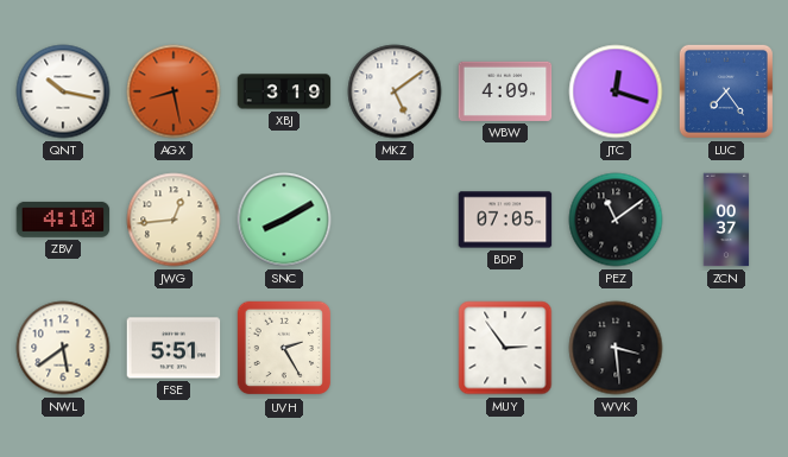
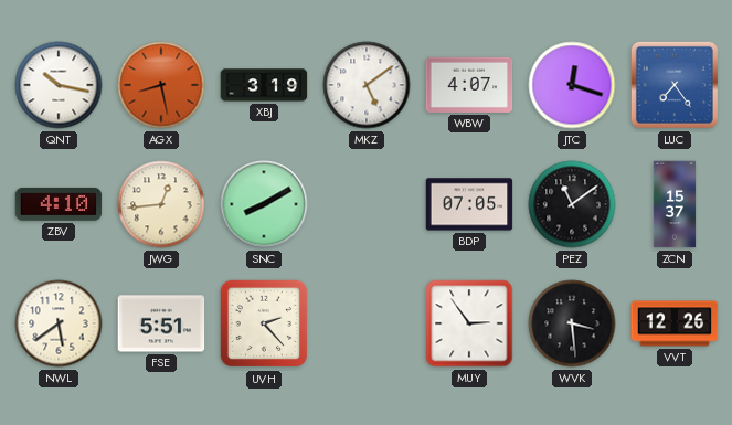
WBW: 4:09 -> 4:07 (469, 85)
ZCN: 00:37 -> 15:37 (675, 204)
UVH: 2:25 -> 2:23 (264, 323)
VVT: none -> 12:26 (675, 323)
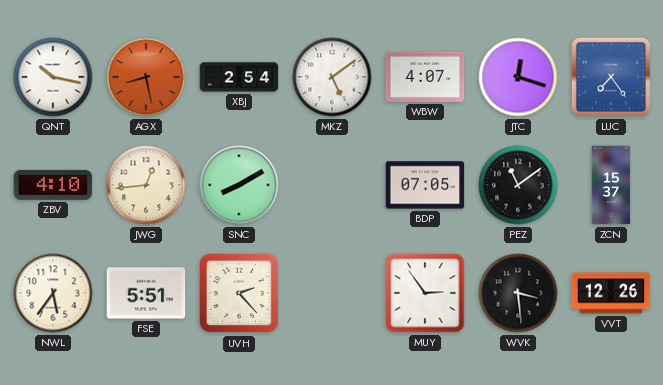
XBJ: 3:19 -> 2:54 (239, 77)
NWL: 5:39 -> 5:36 (53, 293)
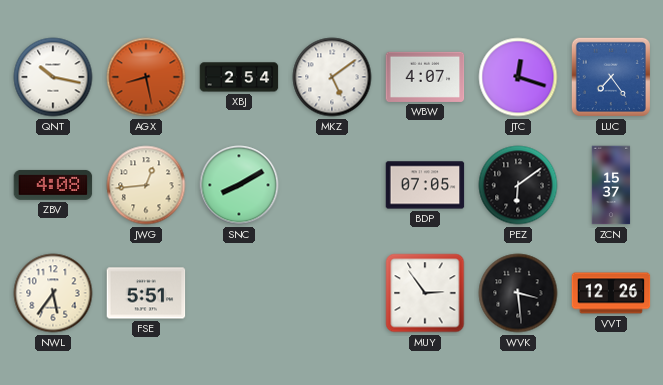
ZBV: 4:10 -> 4:08 (53, 185)
PEZ: 11:09 -> 6:09 (518, 185)
UVH: 2:23 -> none (239, 293)
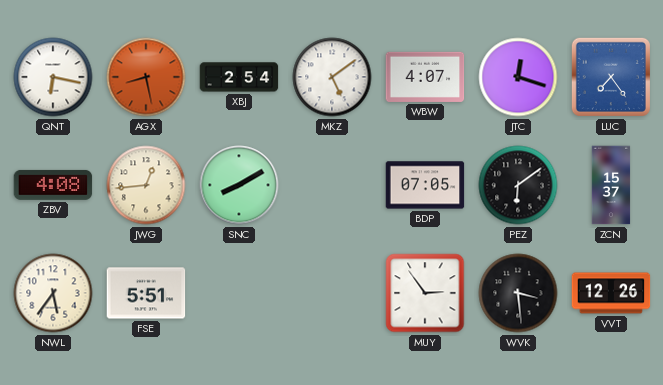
QNT: 10:17 -> 6:17 (53, 77)
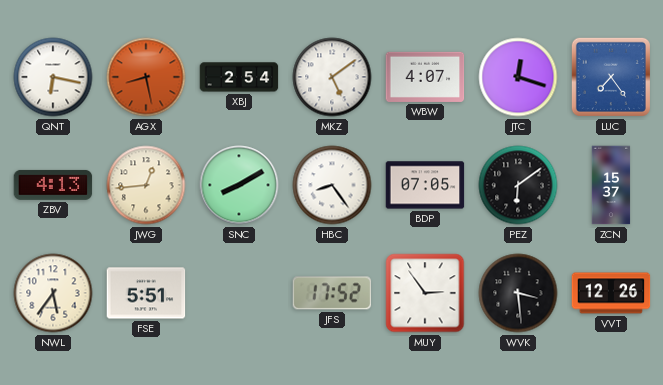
ZBV: 4:08 -> 4:13 (53, 185)
HBC: none -> 8:24 (332, 185)
JFS: none -> 17:52 (332, 293)
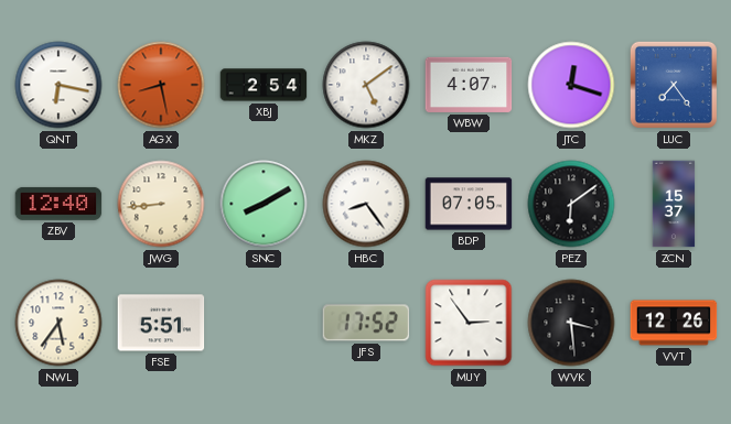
ZBV: 4:13 -> 12:40 (58, 204)
JWG: 12:44 -> 8:44 (161, 204)
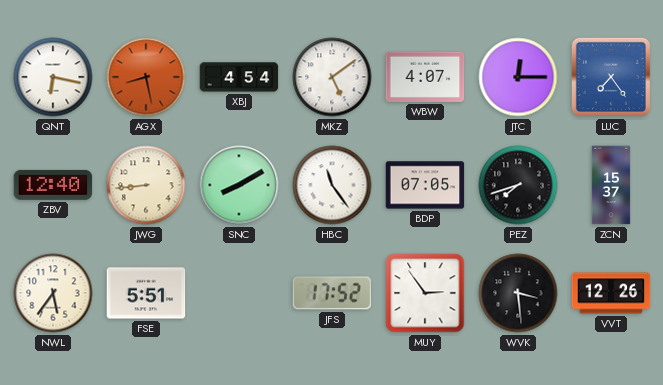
XBJ: 2:54 -> 4:54 (239, 77)
JTC: 12:18 -> 12:15 (518, 77)
HBC: 8:24 -> 11:24 (332, 185)
PEZ: 6:09 -> 7:42 (518, 185)
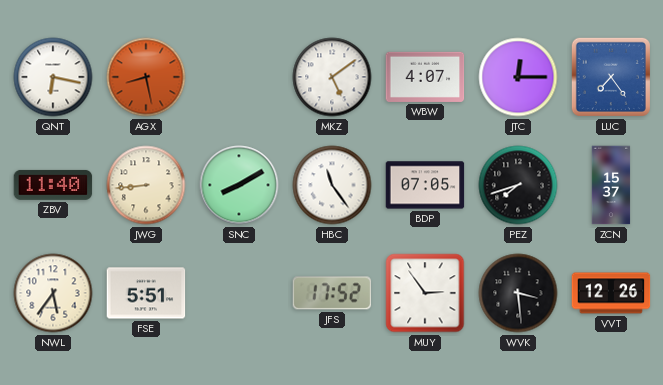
XBJ: 4:54 -> none (239, 77)
ZBV: 12:40 -> 11:40 (53, 185)
